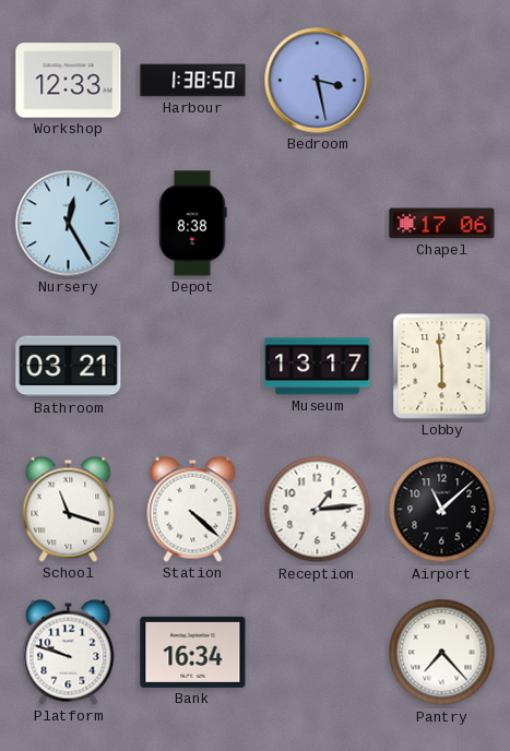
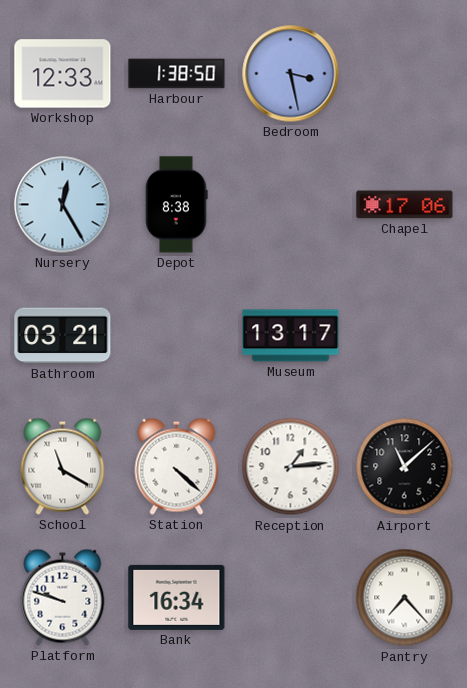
Lobby: 5:59 -> none (442, 367)
School: 11:18 -> 11:20 (63, 466)
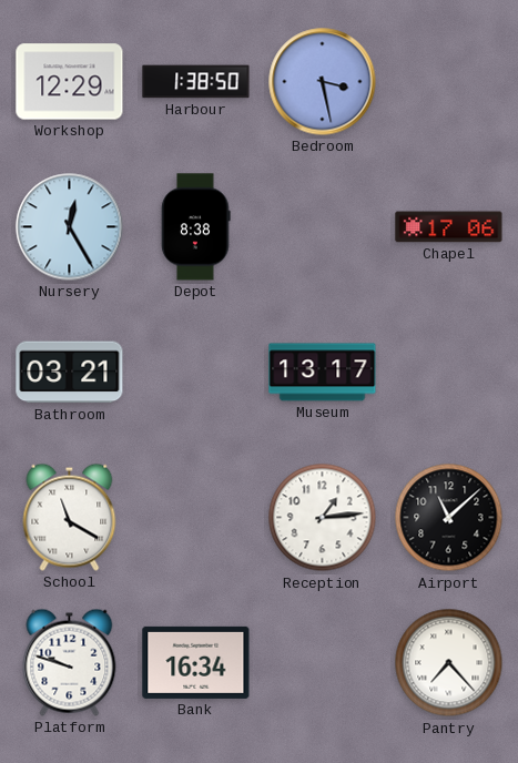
Workshop: 12:33 -> 12:29 (70, 82)
Station: 4:22 -> none (177, 466)
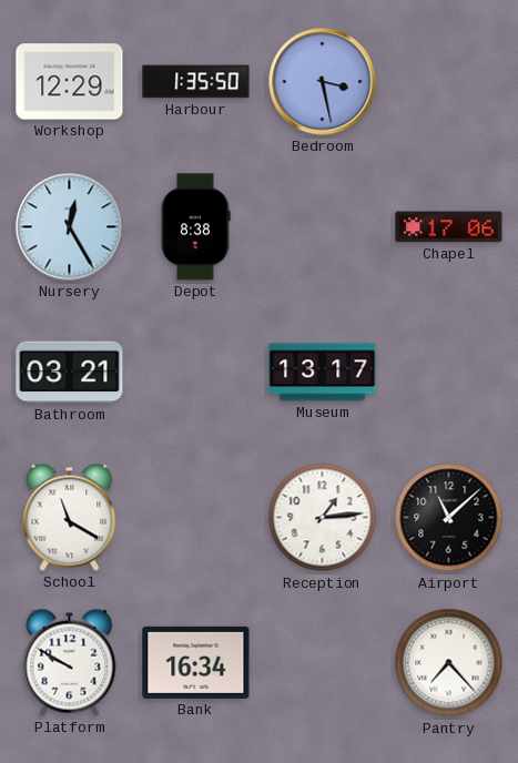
Harbour: 1:38 -> 1:35 (196, 82)
Platform: 9:48 -> 9:50 (70, 662)
